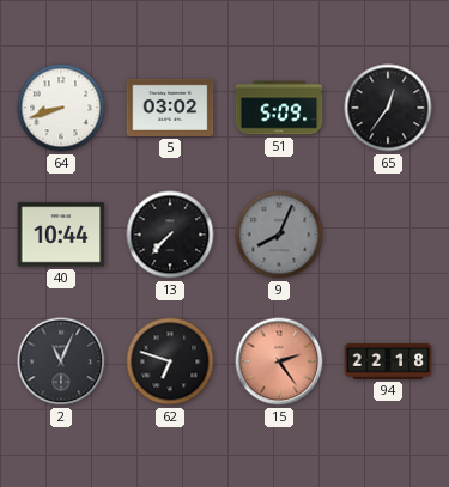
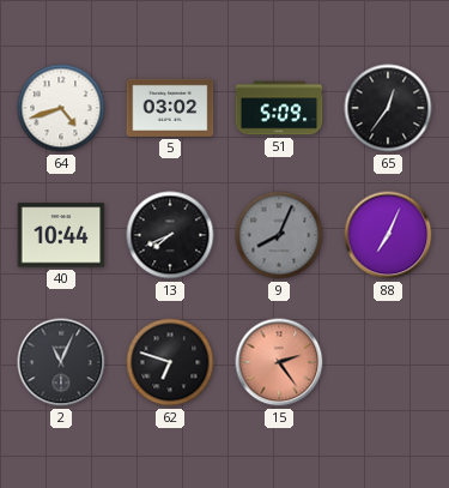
64: 8:42 -> 4:42 (61, 108)
13: 7:37 -> 7:41 (170, 235)
88: none -> 7:04 (388, 235)
94: 22:18 -> none (388, 361)
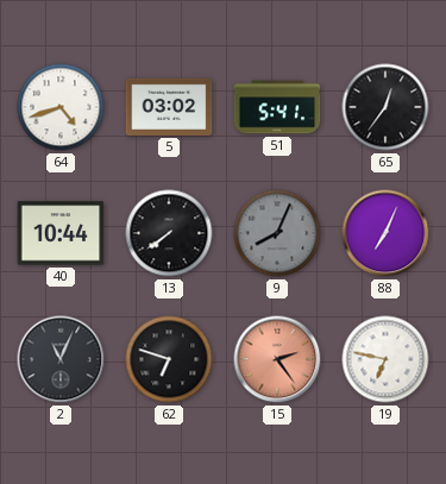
51: 5:09 -> 5:41 (277, 107)
13: 7:41 -> 7:39 (169, 233)
19: none -> 6:47 (385, 359)
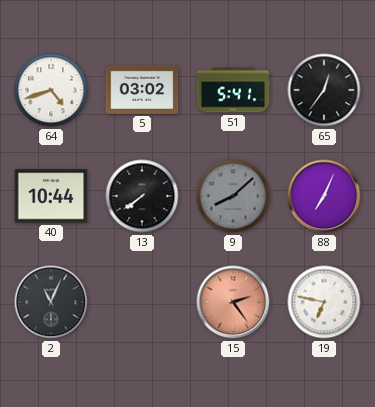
9: 8:04 -> 8:08 (233, 196)
62: 6:48 -> none (169, 359)
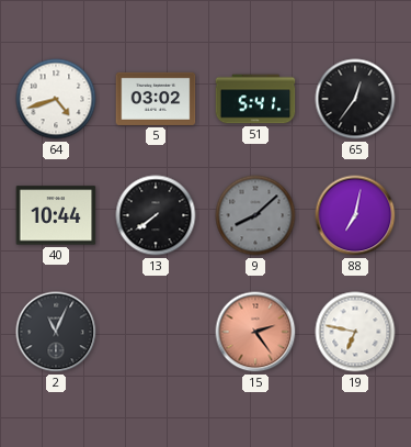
88: 7:04 -> 7:02 (355, 215)
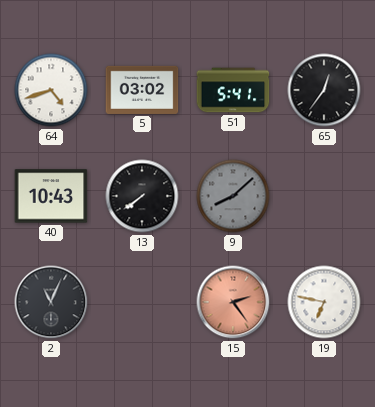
40: 10:44 -> 10:43 (51, 196)
88: 7:02 -> none (355, 215)
